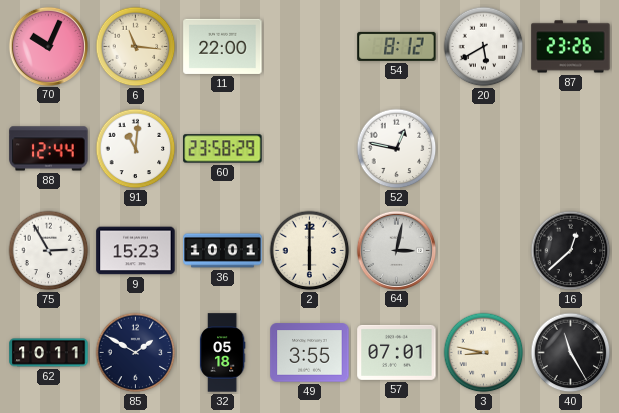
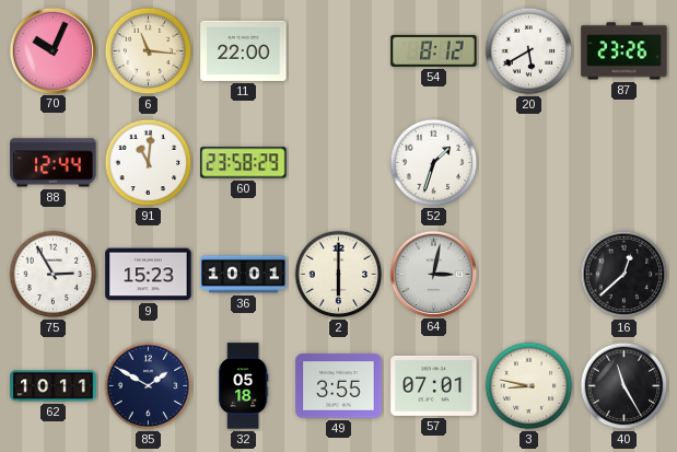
52: 12:47 -> 1:33 (434, 163)
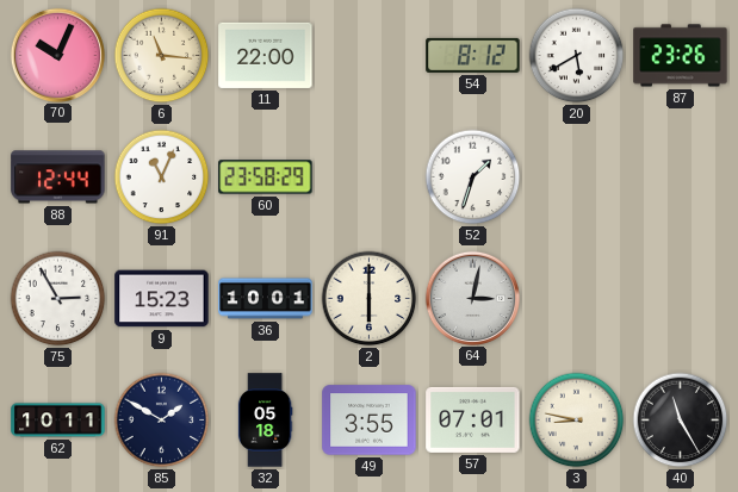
91: 11:01 -> 11:04 (162, 178)
16: 12:38 -> none (625, 275)
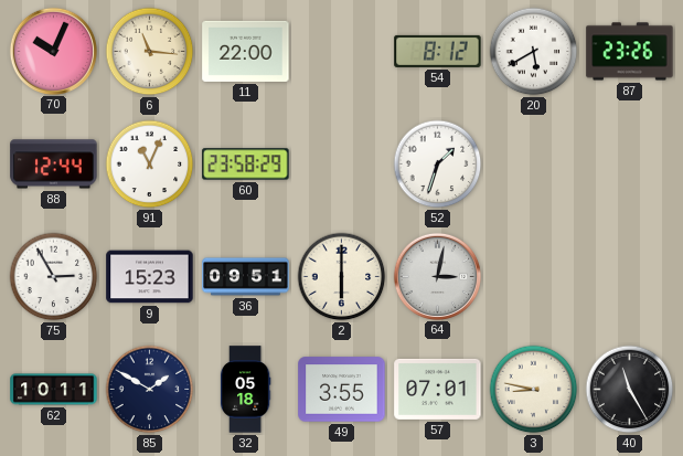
36: 10:01 -> 09:51 (246, 277)
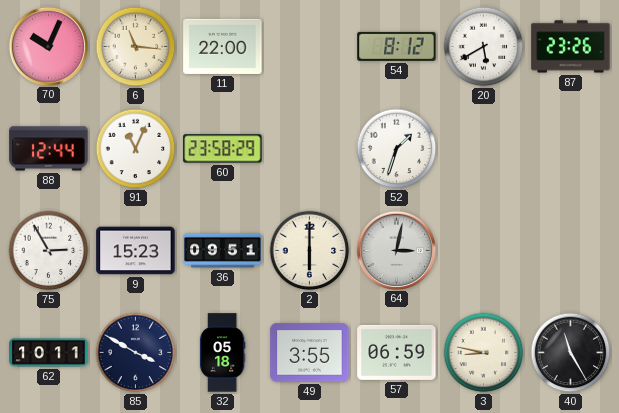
85: 1:50 -> 3:50 (136, 353)
57: 07:01 -> 06:59 (397, 352)
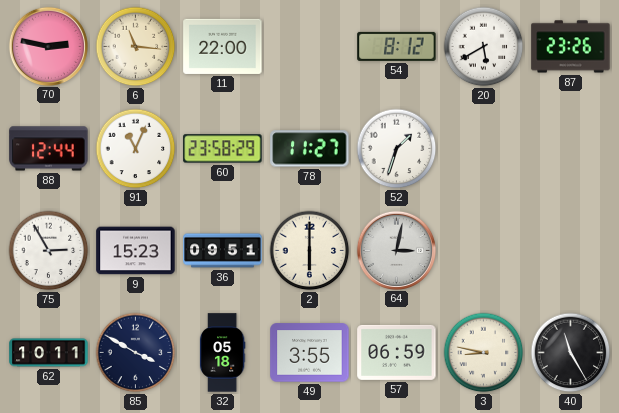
70: 10:04 -> 2:47 (48, 46)
78: none -> 11:27 (310, 149)
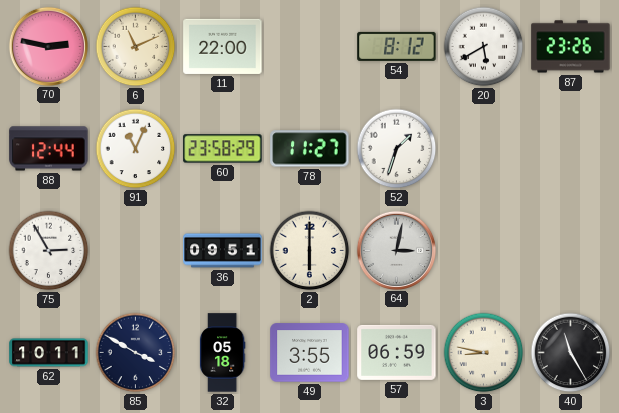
6: 11:16 -> 11:11 (136, 47)
9: 15:23 -> none (136, 251)
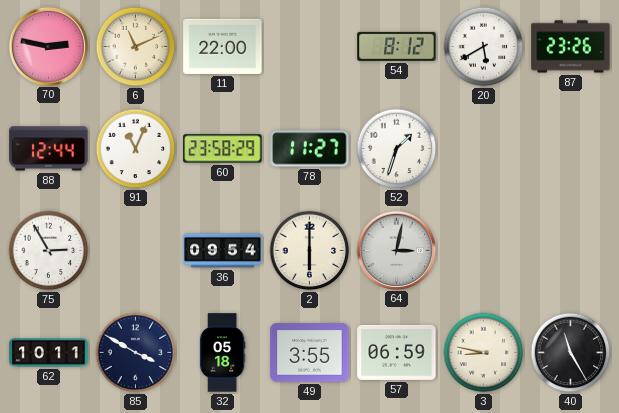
36: 09:51 -> 09:54 (223, 251)
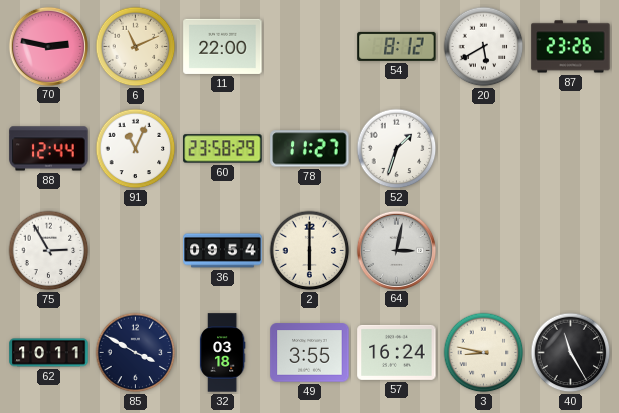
32: 05:18 -> 03:18 (222, 353)
57: 06:59 -> 16:24 (397, 352)
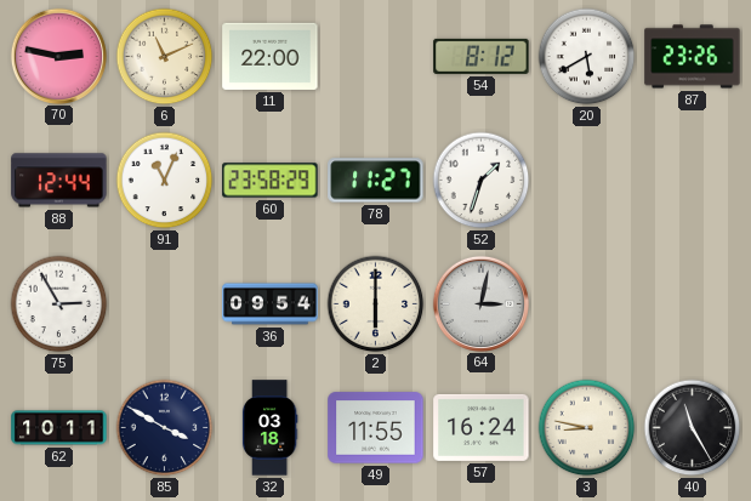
49: 3:55 -> 11:55 (376, 428)
